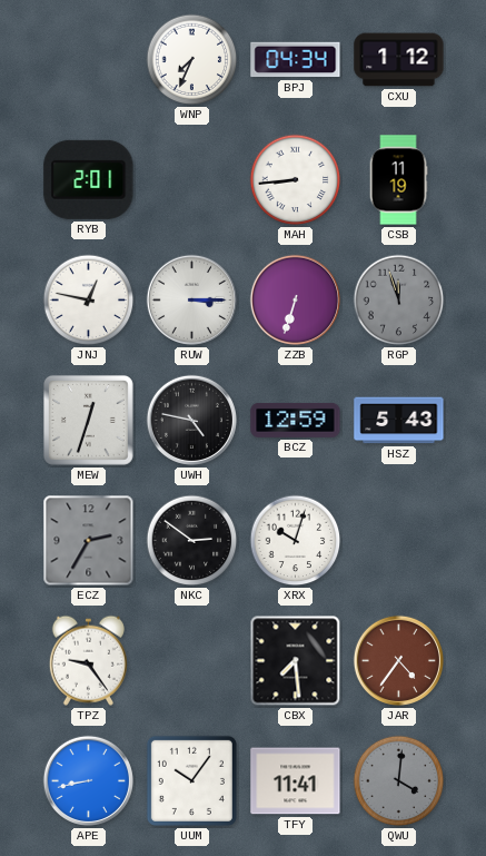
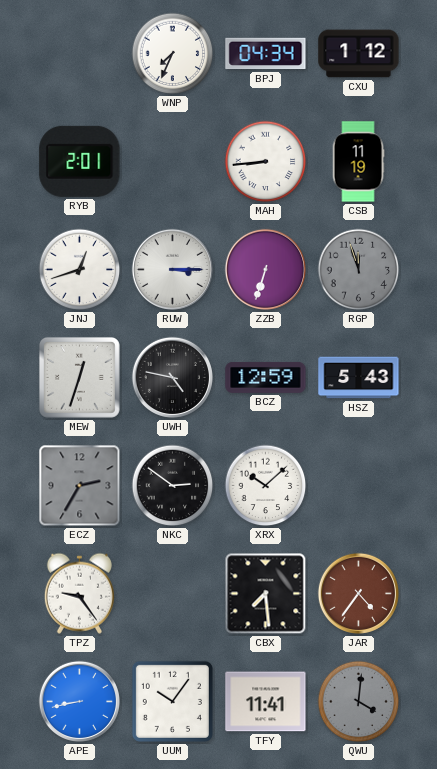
JNJ: 12:47 -> 12:42 (80, 270)
XRX: 10:03 -> 10:08 (266, 486)
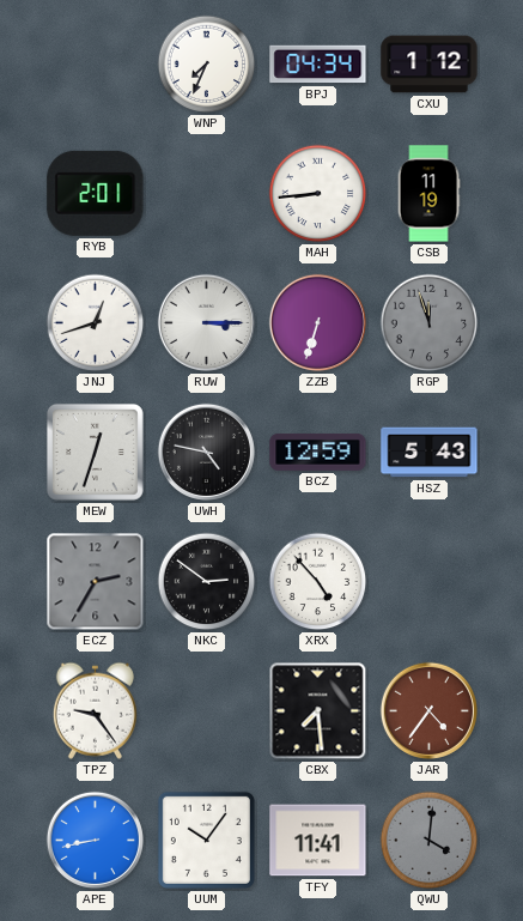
XRX: 10:08 -> 4:53 (318, 582)
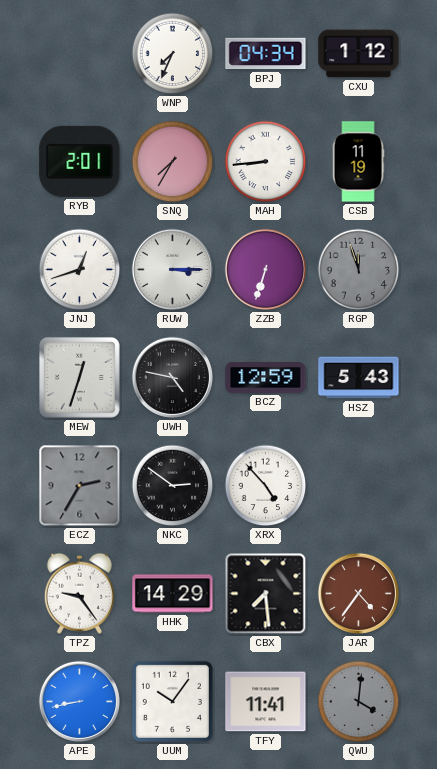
SNQ: none -> 7:35 (173, 162)
HHK: none -> 14:29 (173, 594)
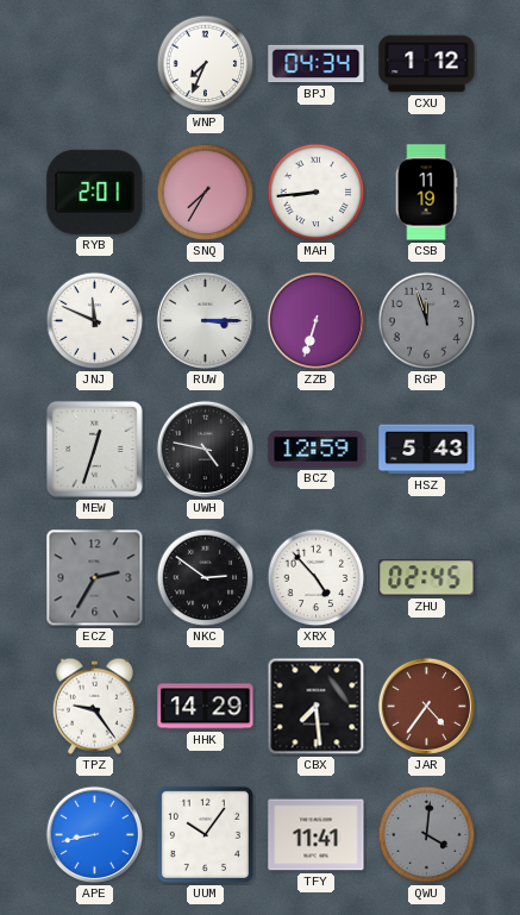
JNJ: 12:42 -> 11:49 (95, 321)
ZHU: none -> 02:45 (427, 578)
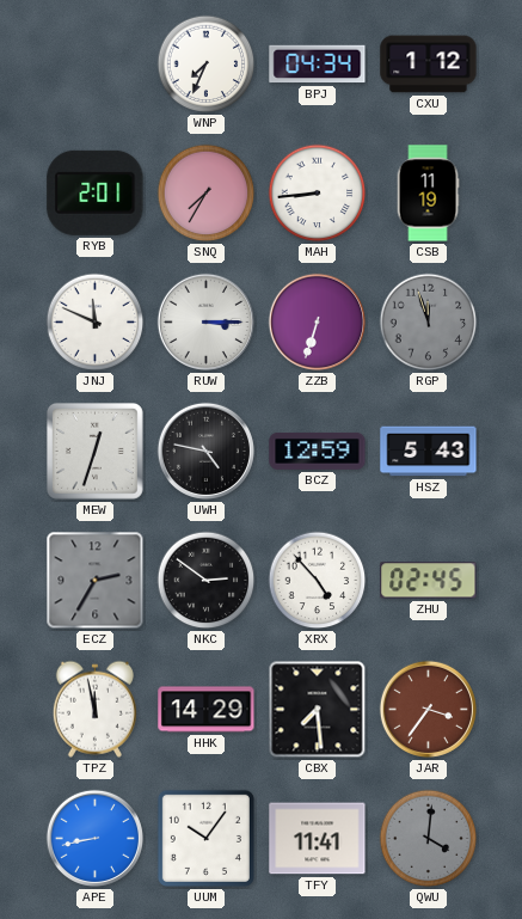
TPZ: 9:24 -> 11:58 (94, 709)
JAR: 4:36 -> 3:36 (428, 709)
